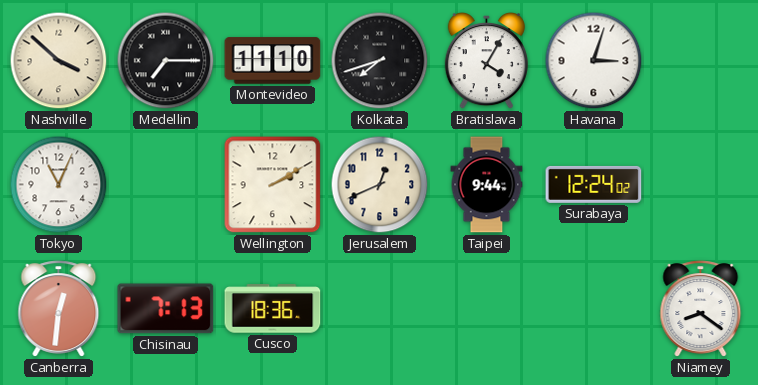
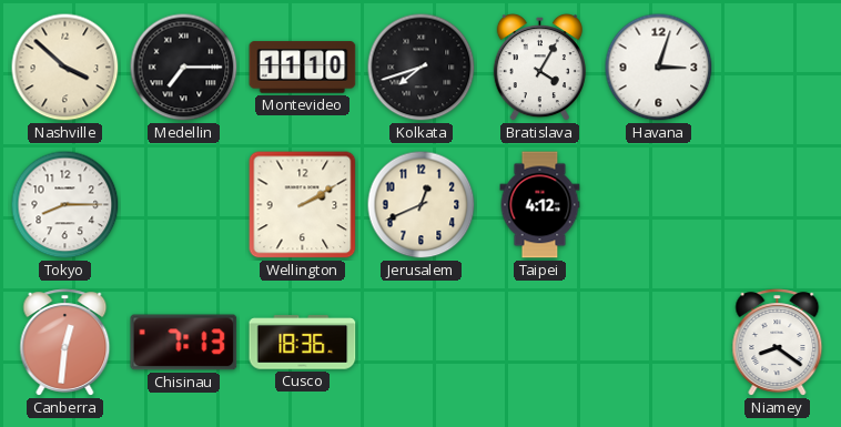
Tokyo: 11:04 -> 8:15 (65, 205)
Taipei: 9:44 -> 4:12 (540, 205)
Surabaya: 12:24 -> none (594, 184)
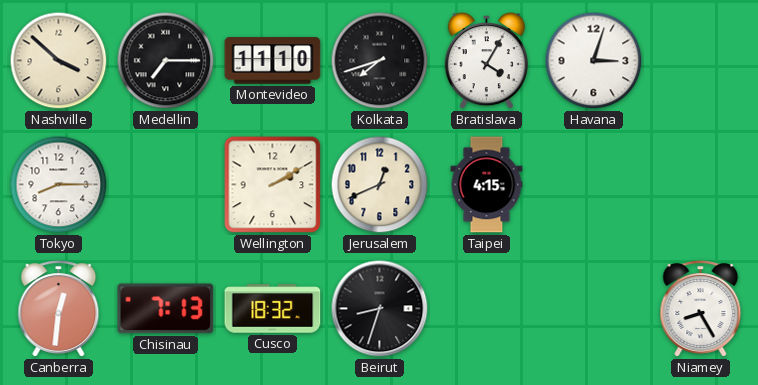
Taipei: 4:12 -> 4:15 (487, 185)
Cusco: 18:36 -> 18:32 (273, 309)
Beirut: none -> 8:33 (380, 309)
Niamey: 8:21 -> 8:25 (701, 309)
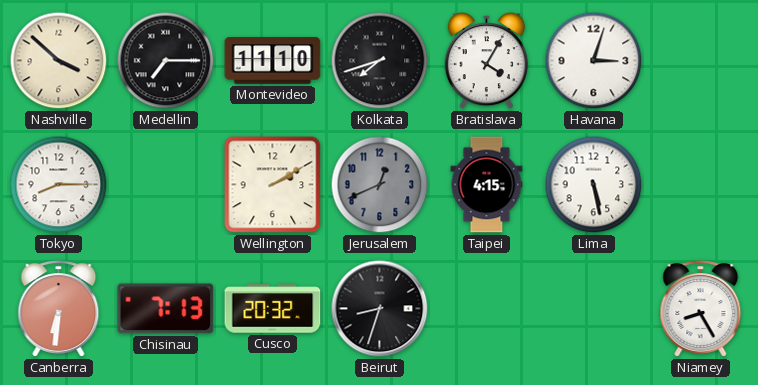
Jerusalem dial: cream -> grey (380, 185)
Lima: none -> 5:28 (594, 185)
Canberra: 12:31 -> 6:31 (59, 309)
Cusco: 18:32 -> 20:32 (273, 309)
